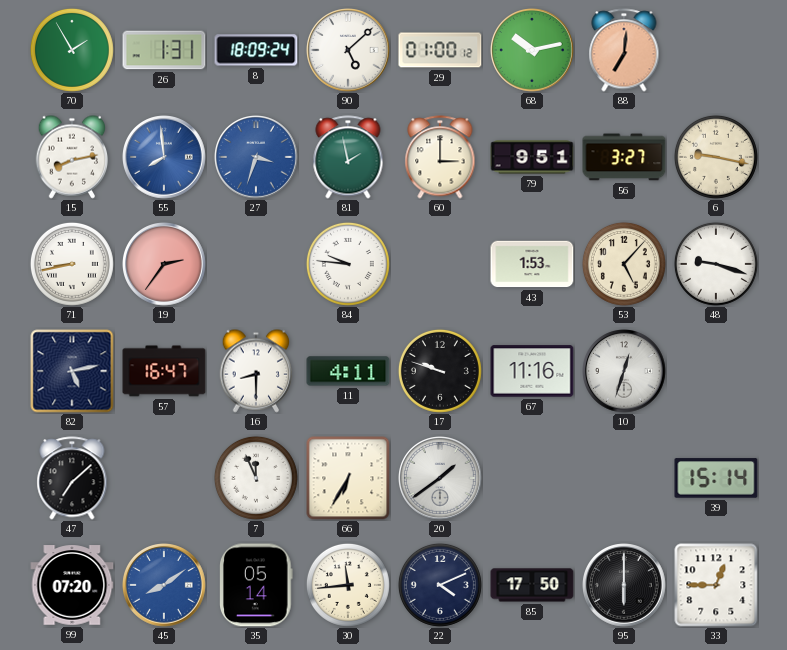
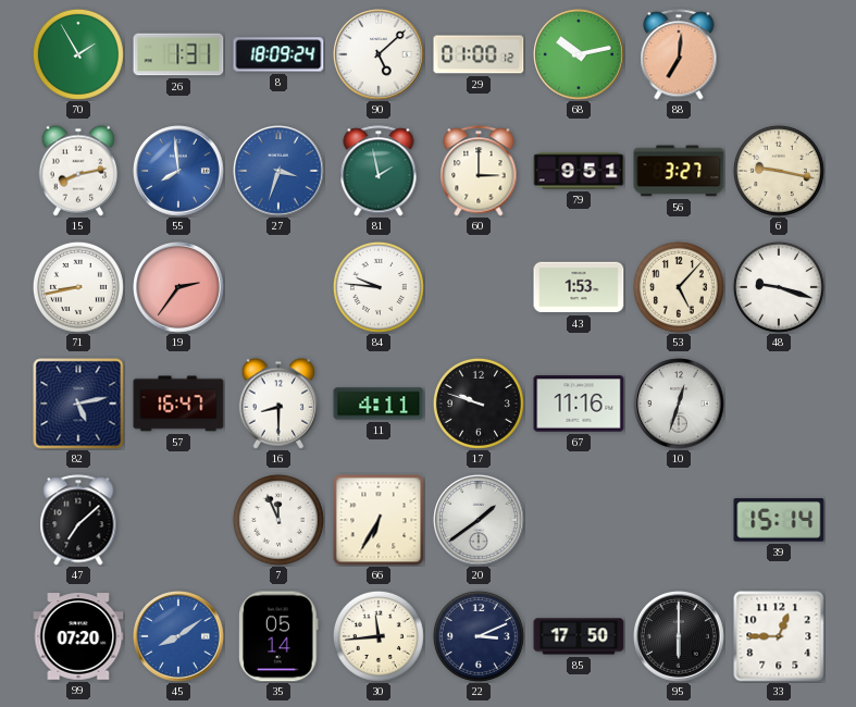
22: 4:11 -> 3:11 (479, 636)
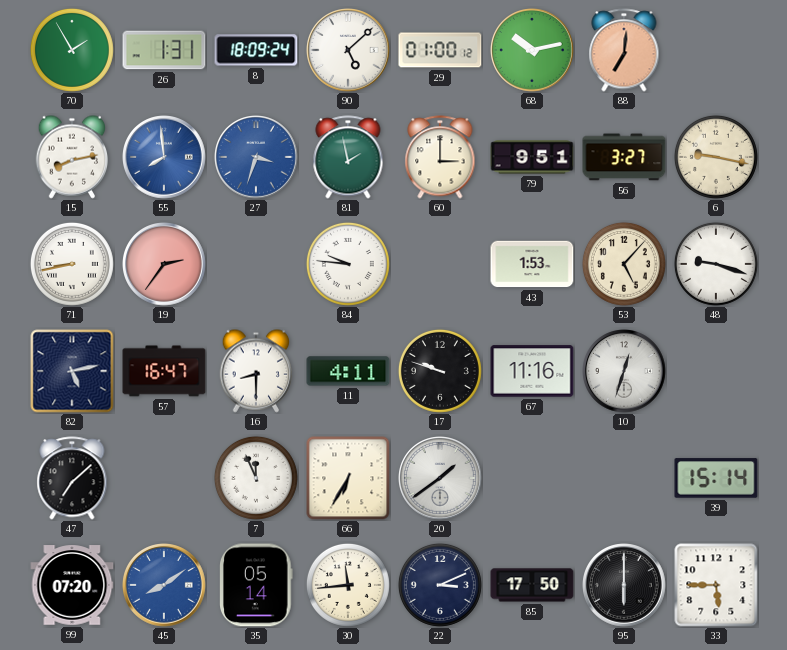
33: 12:45 -> 5:45 (716, 585)
